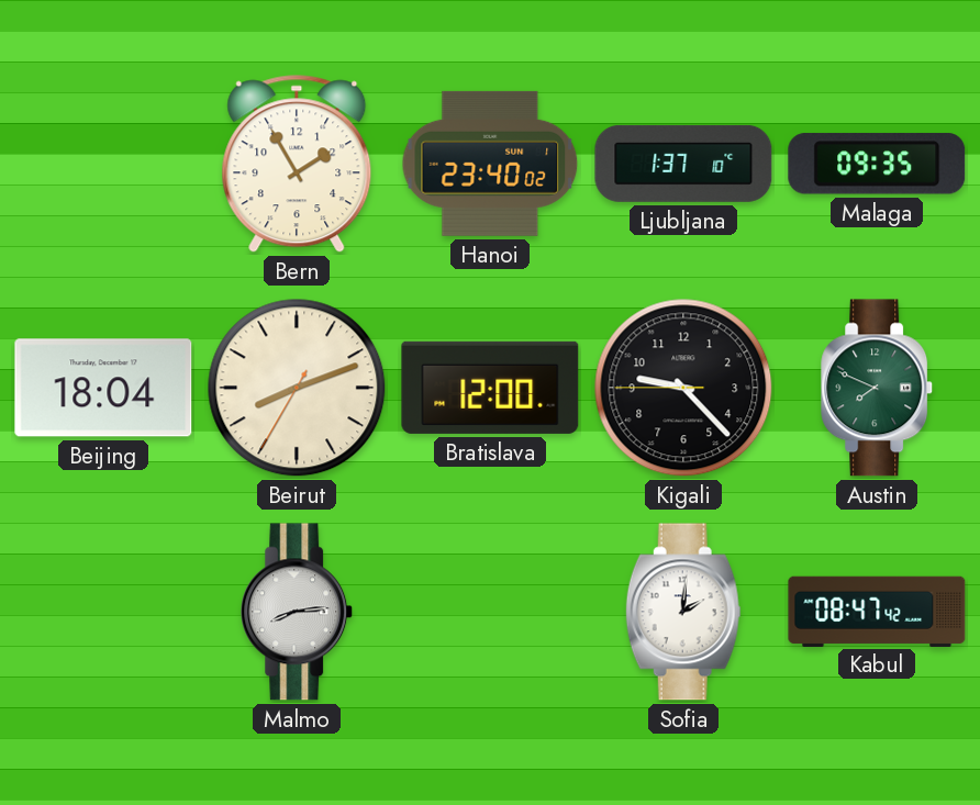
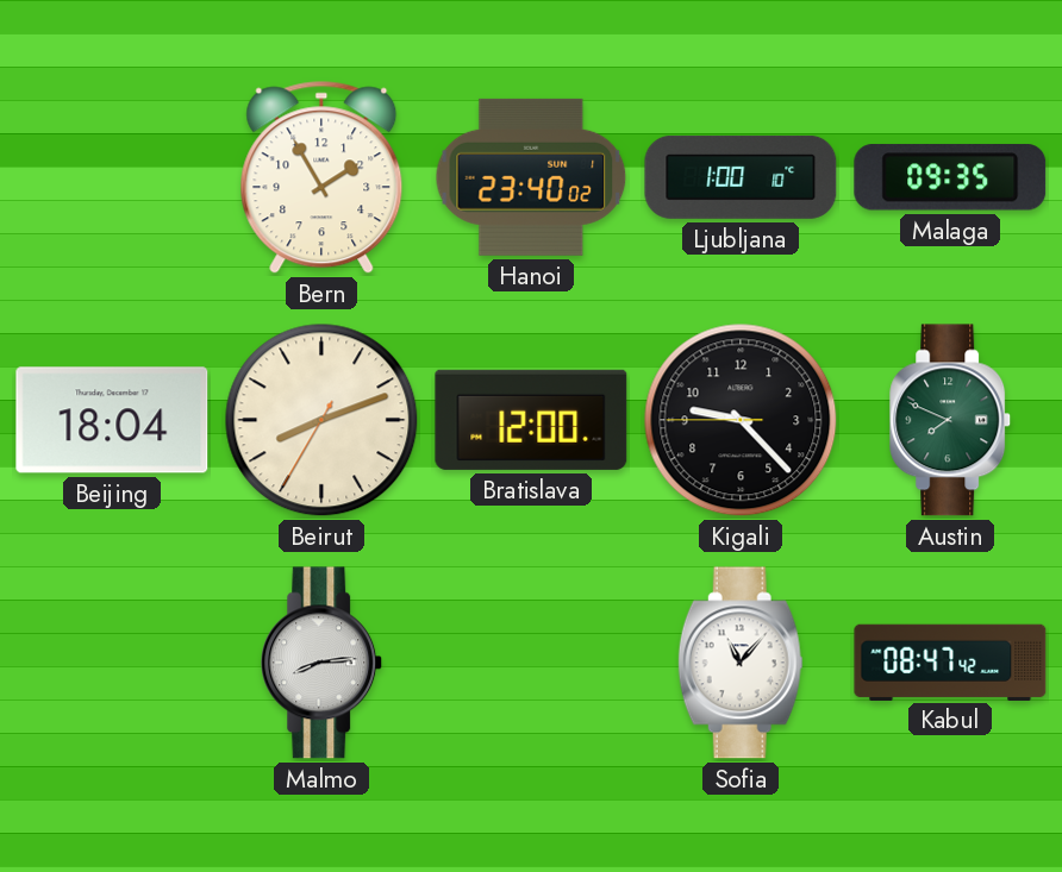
Ljubljana: 1:37 -> 1:00 (741, 177)
Sofia: 2:01 -> 11:07 (741, 663)
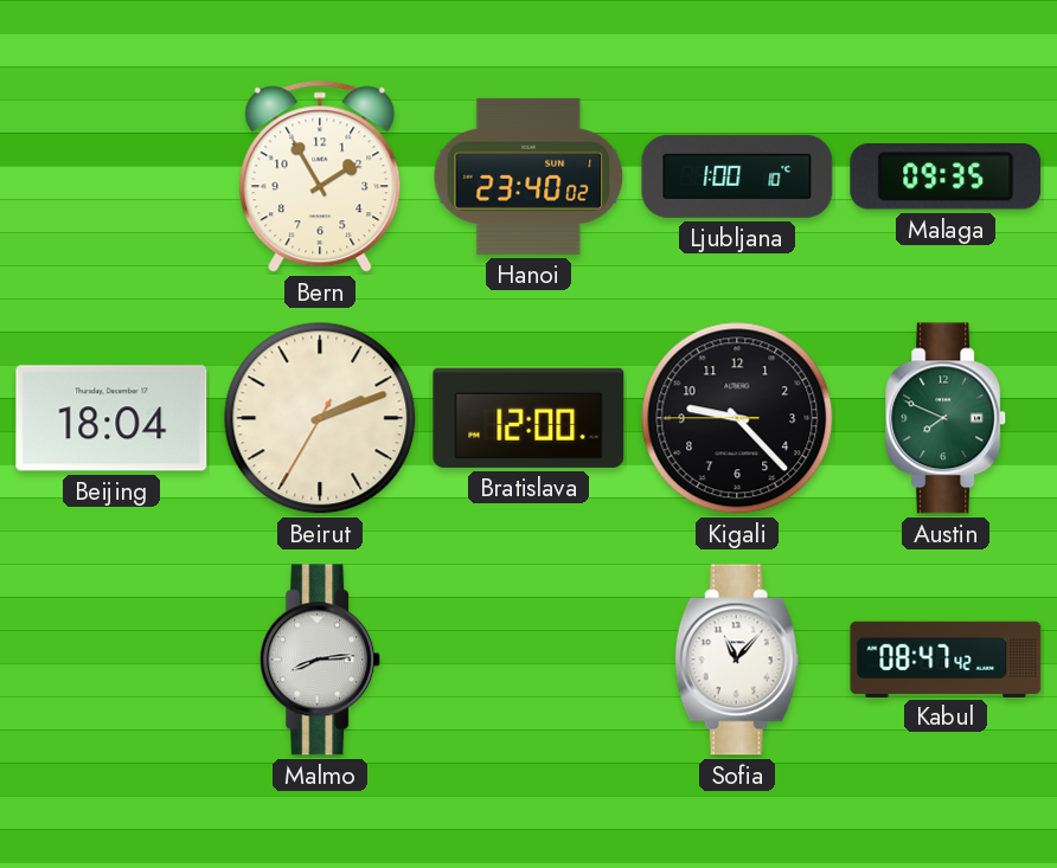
Beirut: 8:11 -> 2:11 (320, 418)
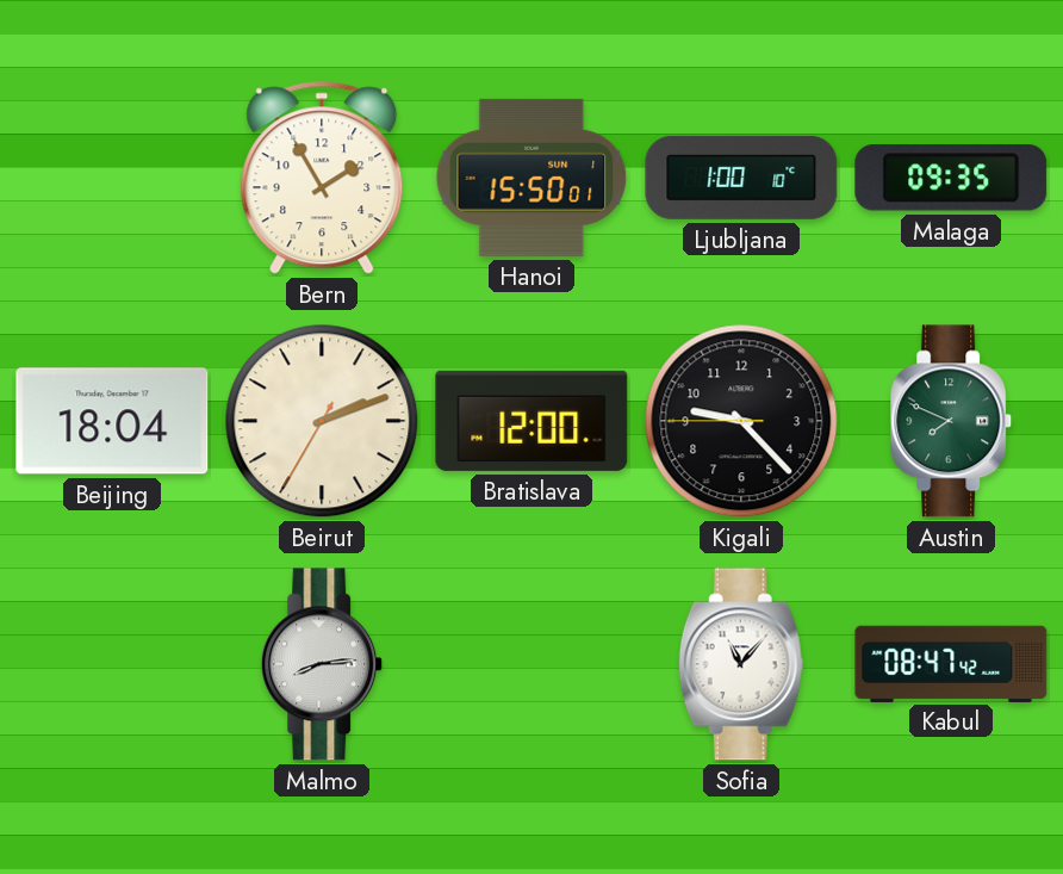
Hanoi: 23:40 -> 15:50 (531, 178)
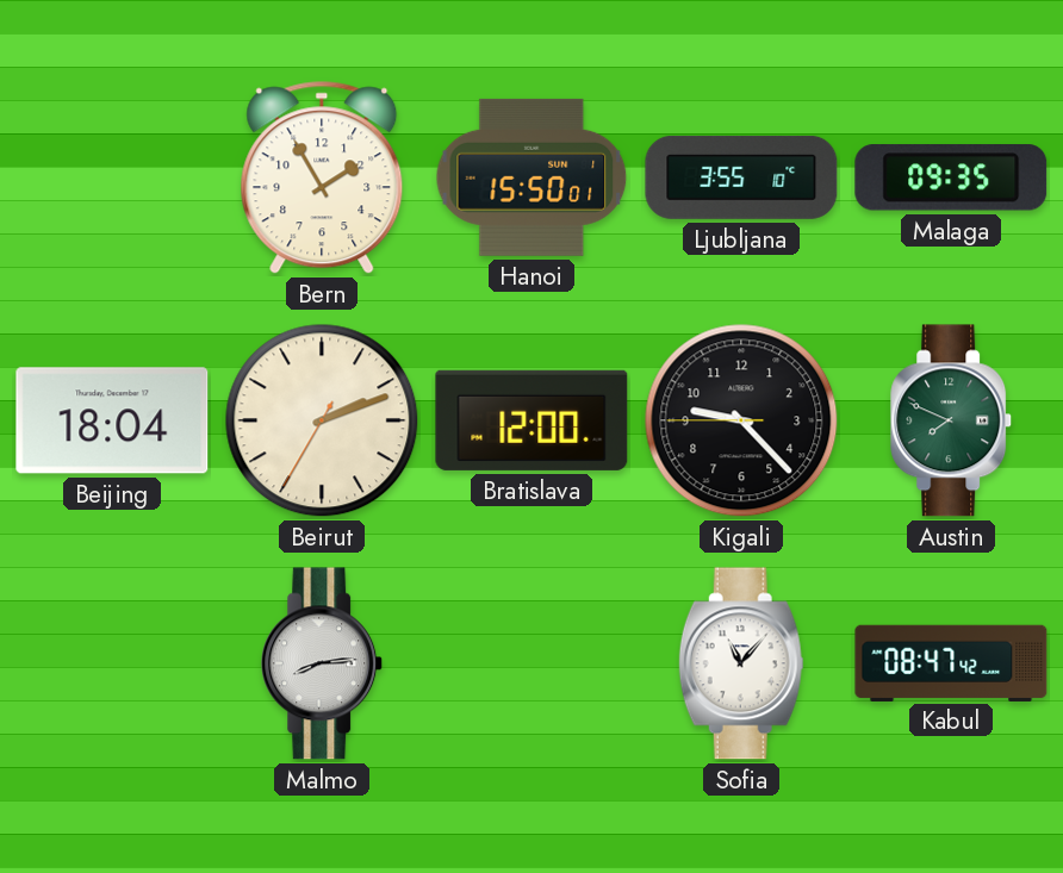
Ljubljana: 1:00 -> 3:55 (741, 177)
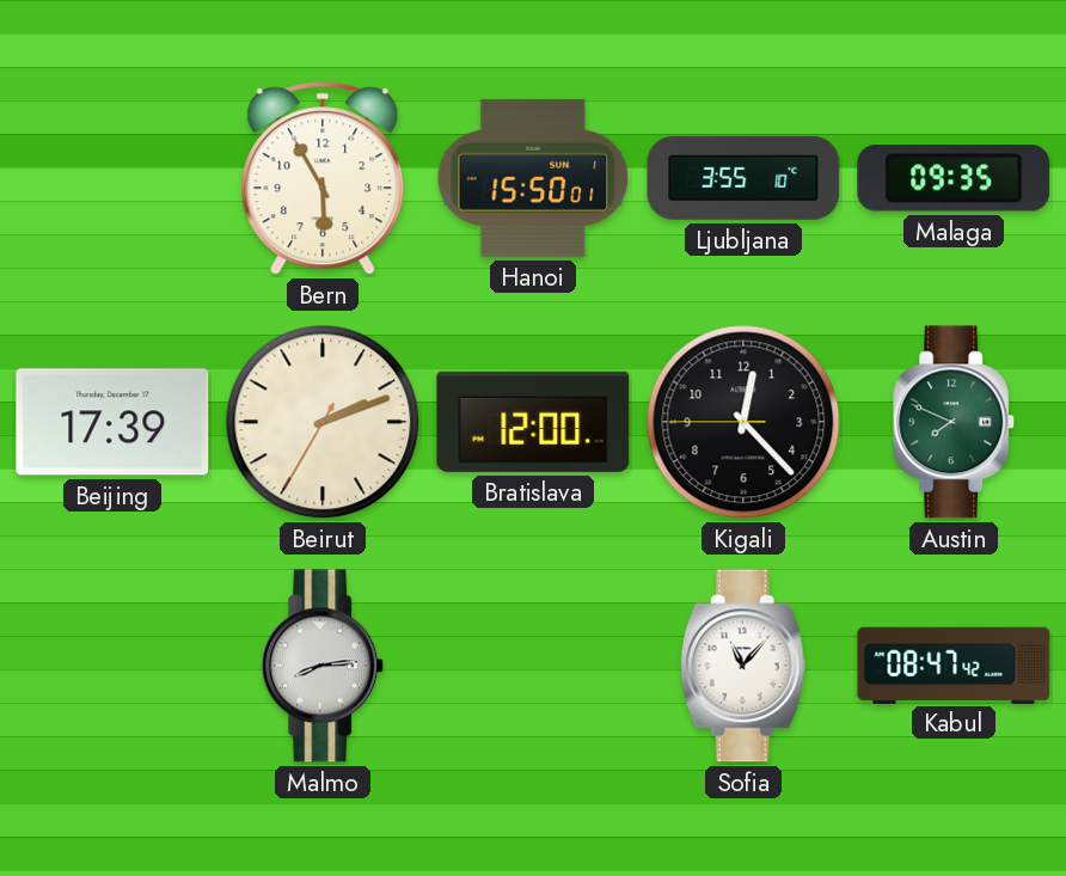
Bern: 1:55 -> 5:55 (323, 178)
Beijing: 18:04 -> 17:39 (112, 422)
Kigali: 9:22 -> 12:22 (743, 422)
